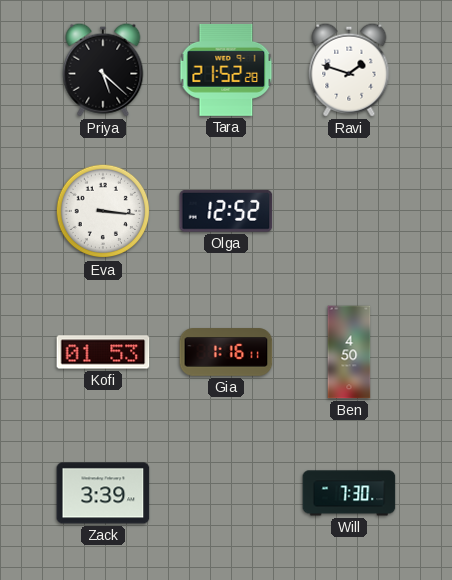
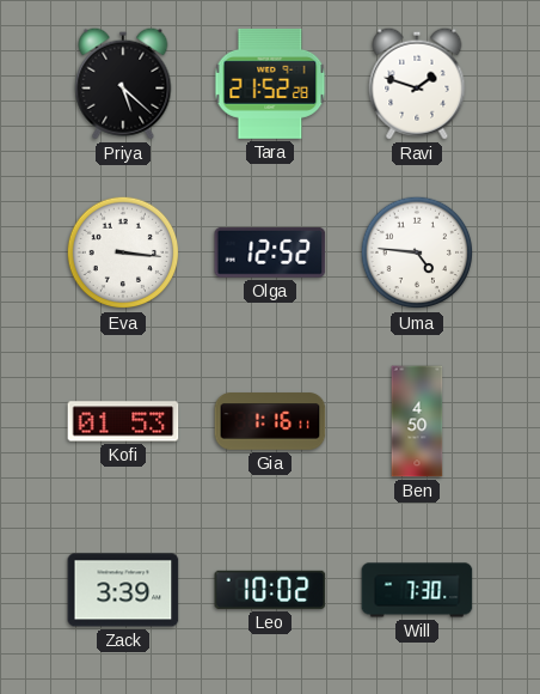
Uma: none -> 4:46 (417, 252)
Leo: none -> 10:02 (270, 590)
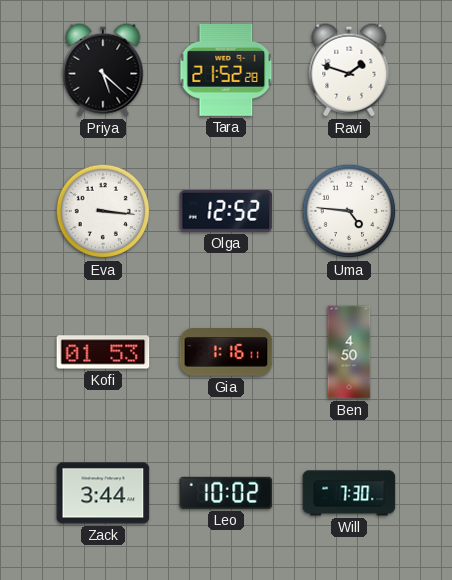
Zack: 3:39 -> 3:44 (103, 493)
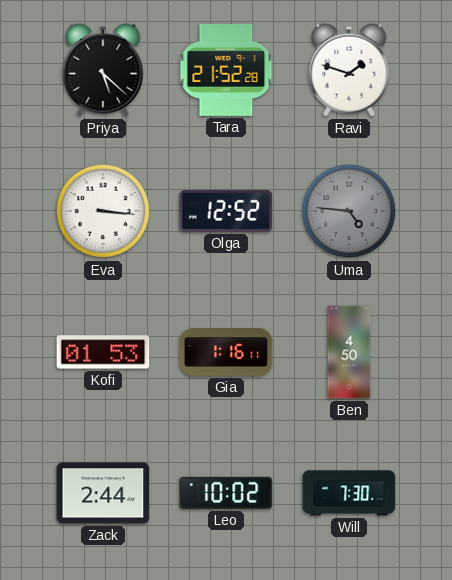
Uma dial: white -> grey (349, 211)
Zack: 3:44 -> 2:44 (103, 493)
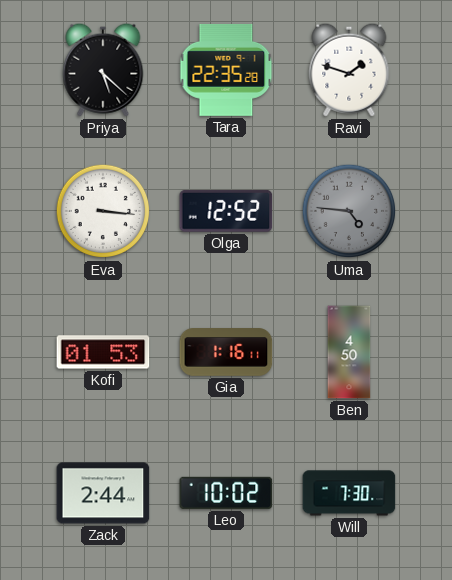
Tara: 21:52 -> 22:35 (226, 70)
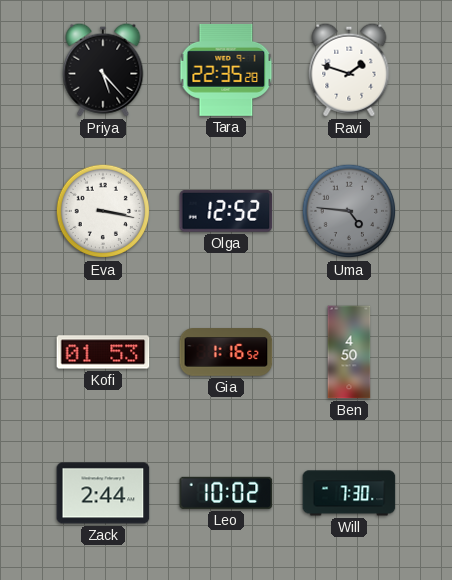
Priya: 5:22 -> 5:23 (103, 70)
Eva: 3:16 -> 3:17 (103, 211)
Gia: 1:16:11 -> 1:16:52 (226, 352)
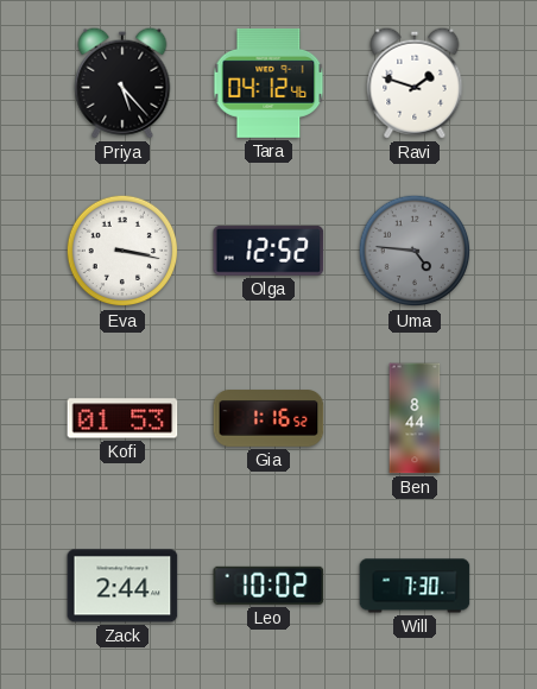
Tara: 22:35 -> 04:12 (268, 83)
Ben: 4:50 -> 8:44 (415, 418)
